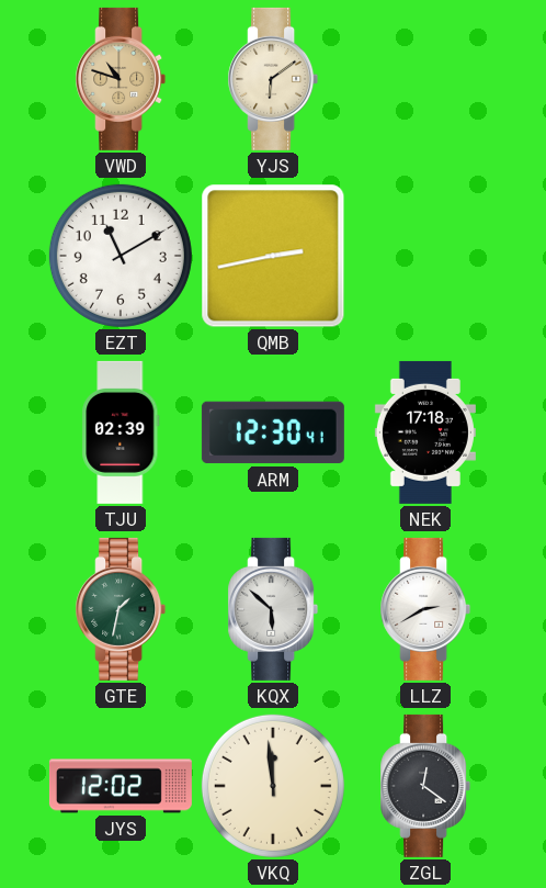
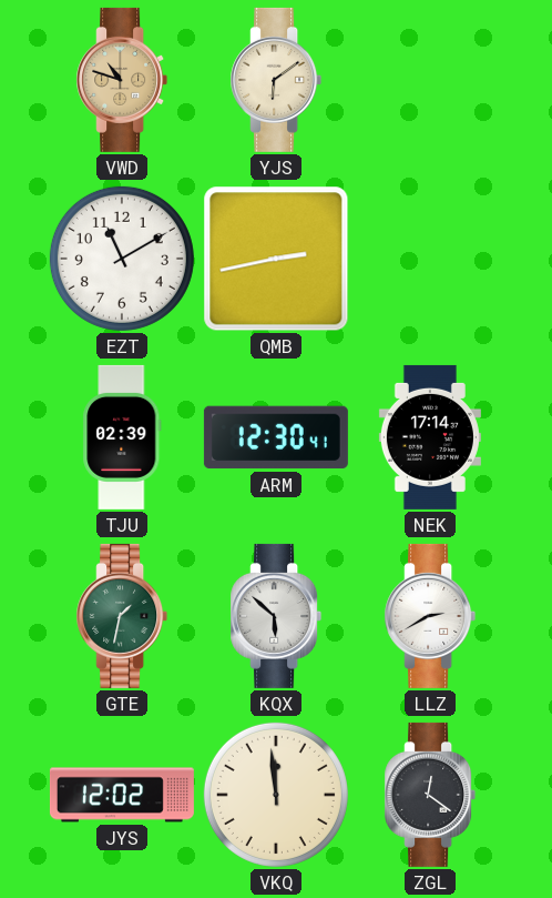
NEK: 17:18 -> 17:14 (430, 437)
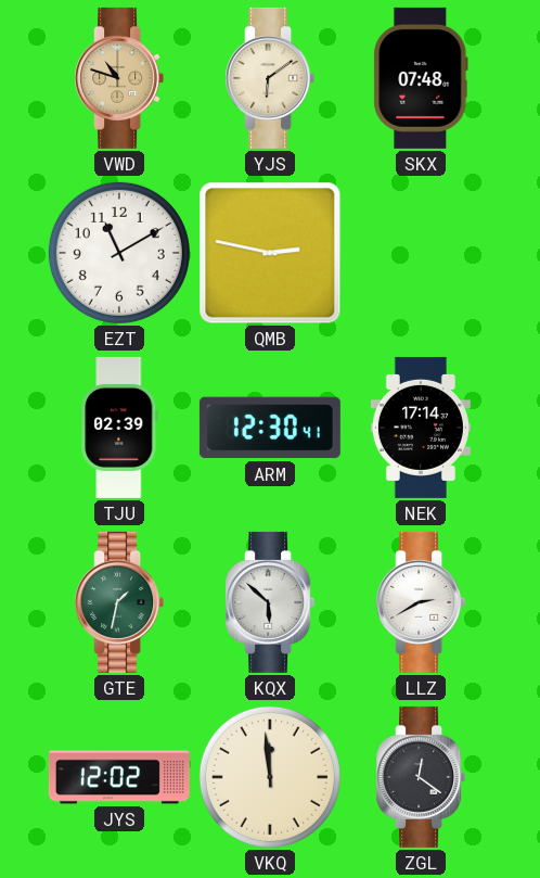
SKX: none -> 07:48 (421, 78)
QMB: 2:43 -> 2:47 (270, 253)
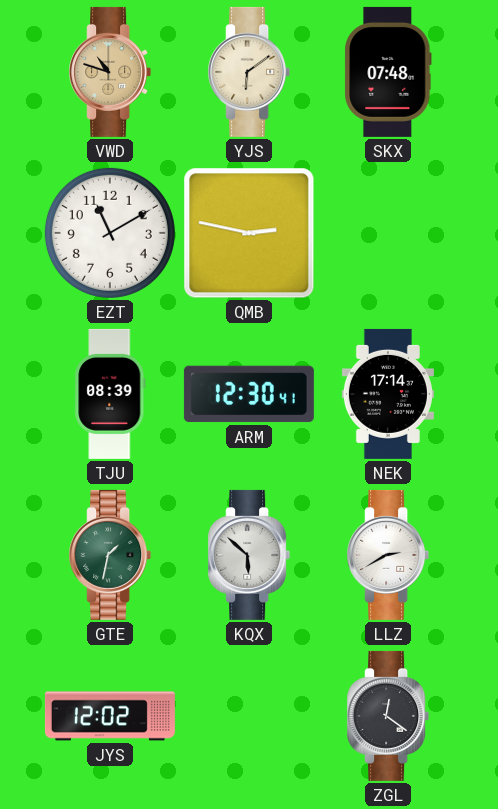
TJU: 02:39 -> 08:39 (110, 394)
VKQ: 11:59 -> none (270, 777)
